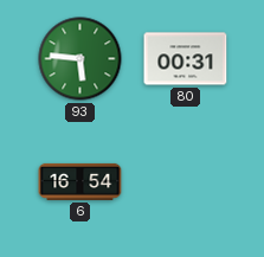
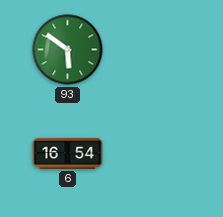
93: 5:46 -> 5:51 (68, 50)
80: 00:31 -> none (186, 59)
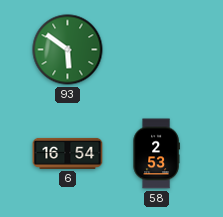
58: none -> 2:53 (156, 154)
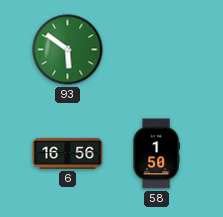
6: 16:54 -> 16:56 (68, 153)
58: 2:53 -> 1:50 (156, 154)
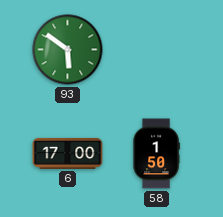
6: 16:56 -> 17:00 (68, 153)
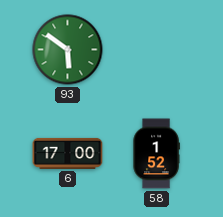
58: 1:50 -> 1:52 (156, 154)
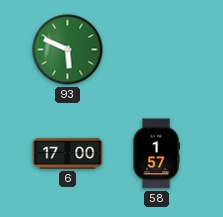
93: 5:51 -> 5:49 (68, 50)
58: 1:52 -> 1:57 (156, 154)
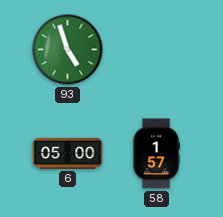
93: 5:49 -> 4:57 (68, 50)
6: 17:00 -> 05:00 (68, 153)
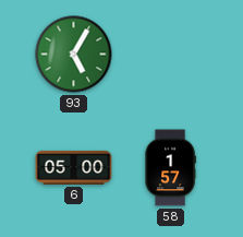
93: 4:57 -> 5:05 (74, 55)
